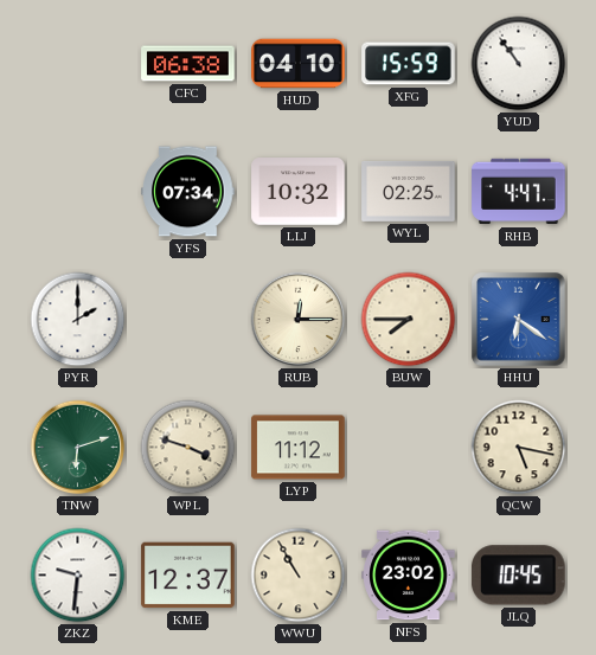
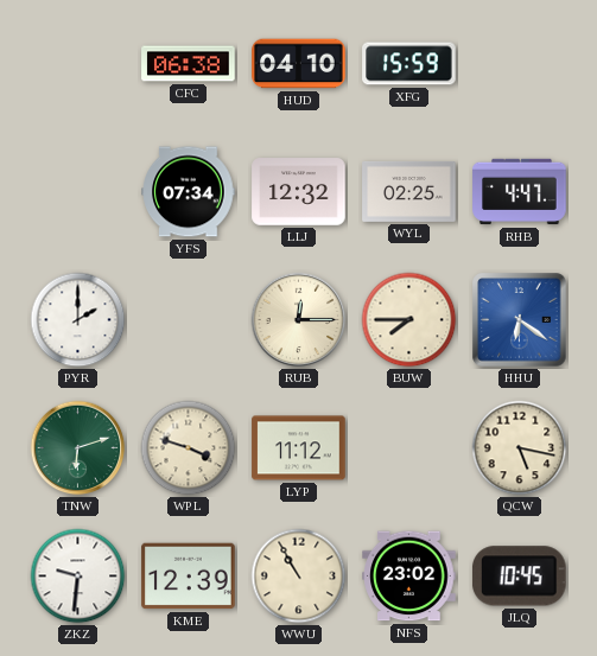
YUD: 10:54 -> none (519, 64)
LLJ: 10:32 -> 12:32 (299, 192)
KME: 12:37 -> 12:39 (189, 577)
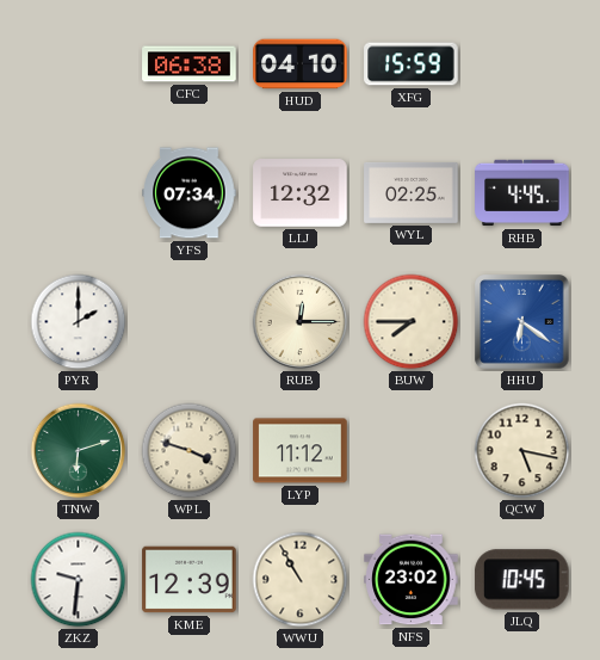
RHB: 4:47 -> 4:45 (522, 193)
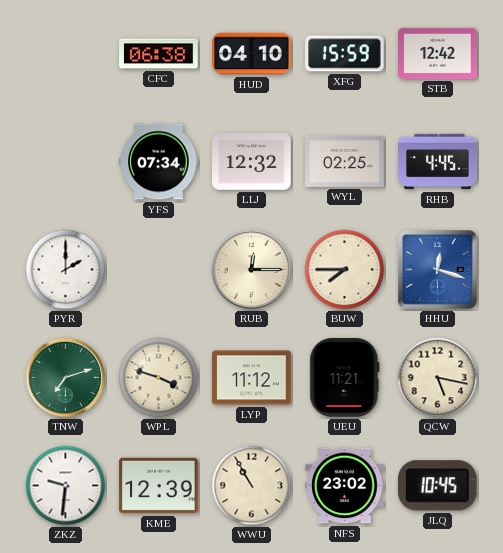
STB: none -> 12:42 (438, 53)
HHU: 6:21 -> 12:18 (438, 270)
TNW: 6:12 -> 7:12 (66, 378)
UEU: none -> 11:21 (345, 378)
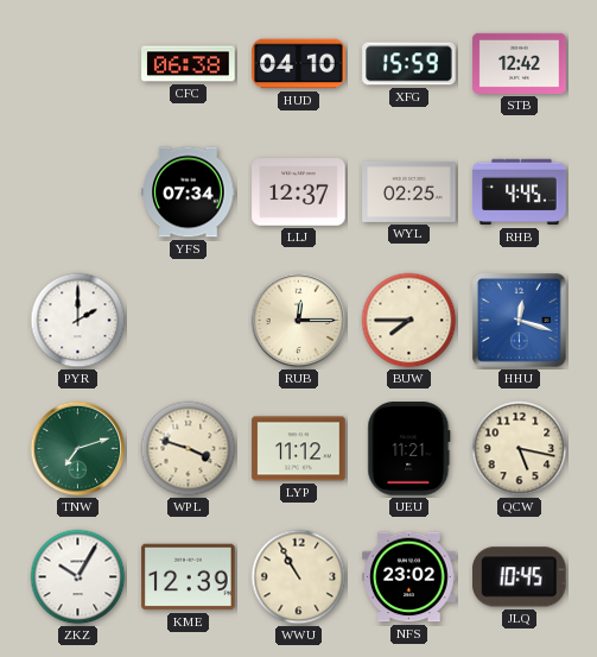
LLJ: 12:32 -> 12:37 (299, 192)
ZKZ: 9:31 -> 10:05 (78, 577)
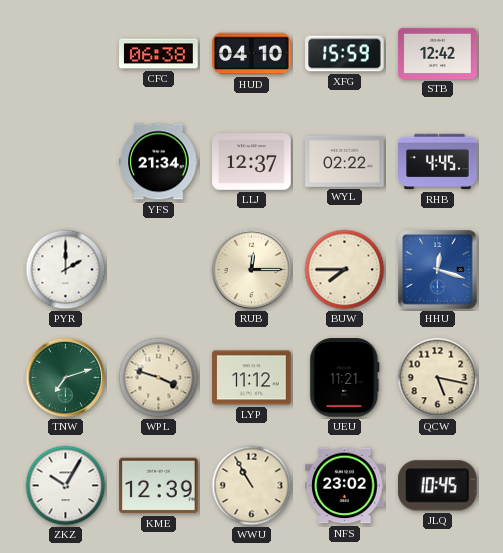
YFS: 07:34 -> 21:34 (159, 162)
WYL: 02:25 -> 02:22 (345, 161)
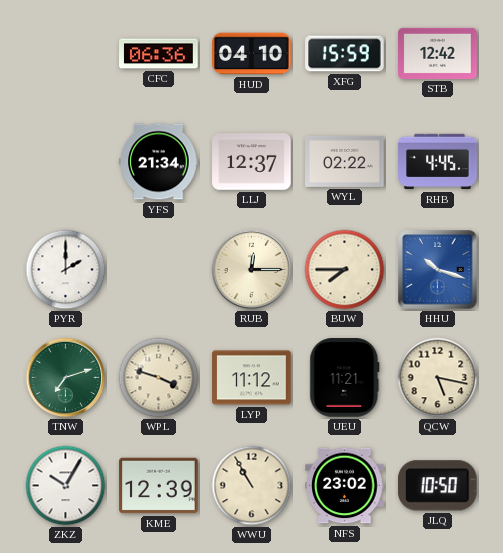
CFC: 06:38 -> 06:36 (159, 54)
HHU: 12:18 -> 10:18 (438, 270)
JLQ: 10:45 -> 10:50 (437, 486)
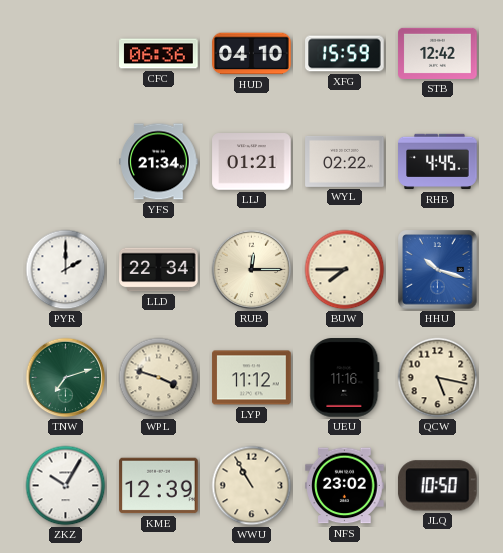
LLJ: 12:37 -> 01:21 (252, 162)
LLD: none -> 22:34 (159, 270)
UEU: 11:21 -> 11:16 (345, 378)
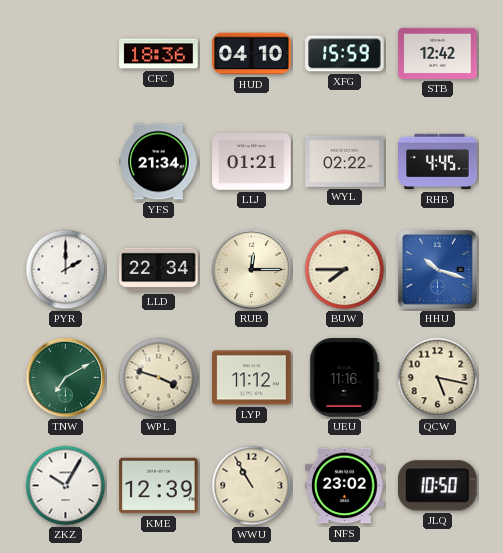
CFC: 06:36 -> 18:36 (159, 54)
TNW: 7:12 -> 7:10 (66, 378)
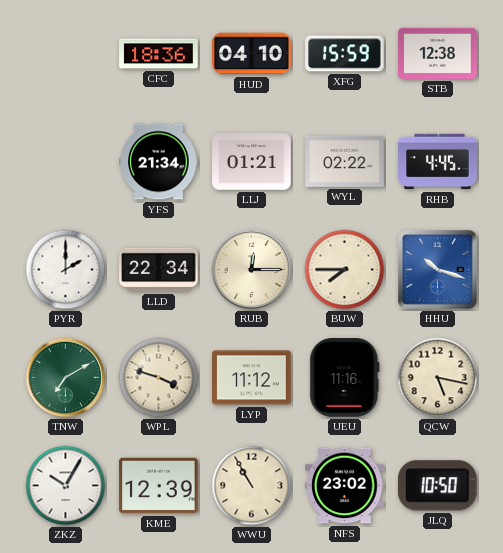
STB: 12:42 -> 12:38 (438, 53)
